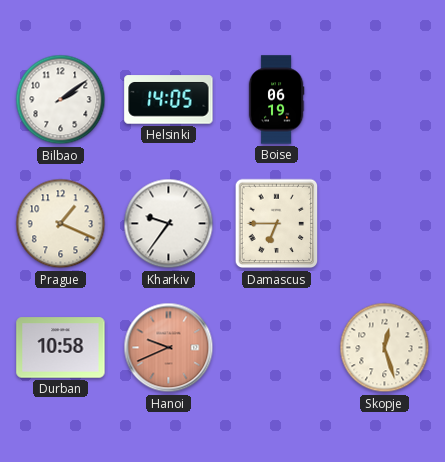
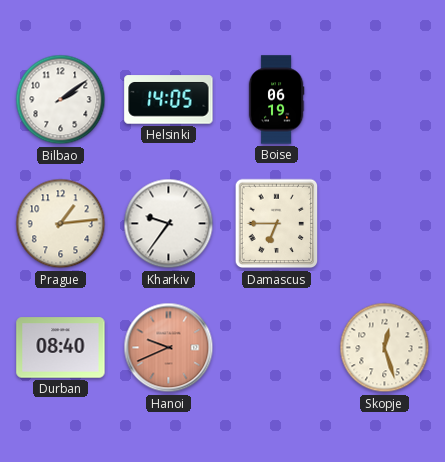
Prague: 1:19 -> 1:14 (61, 224)
Durban: 10:58 -> 08:40 (61, 348)
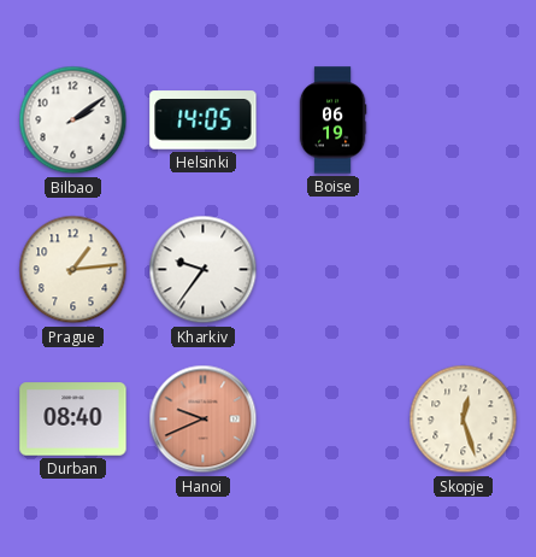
Damascus: 6:45 -> none (277, 224)
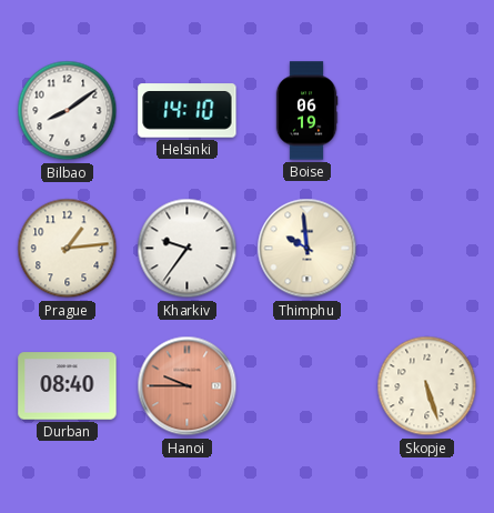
Bilbao: 2:09 -> 8:09 (68, 111)
Helsinki: 14:05 -> 14:10 (188, 111)
Thimphu: none -> 9:59 (308, 249)
Hanoi: 9:41 -> 9:45 (188, 386)
Skopje: 12:27 -> 5:27 (427, 386)
